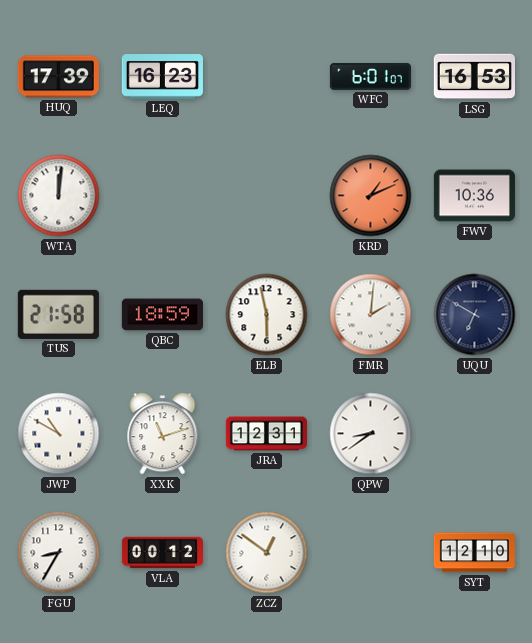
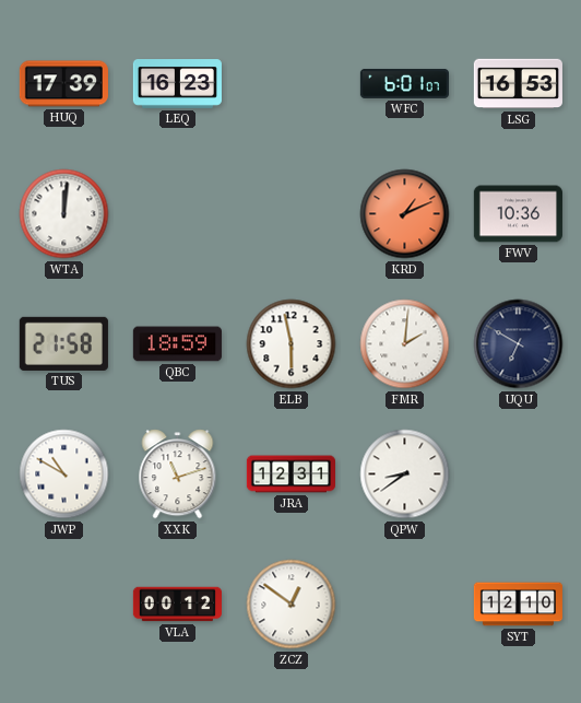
FGU: 8:35 -> none (59, 553)
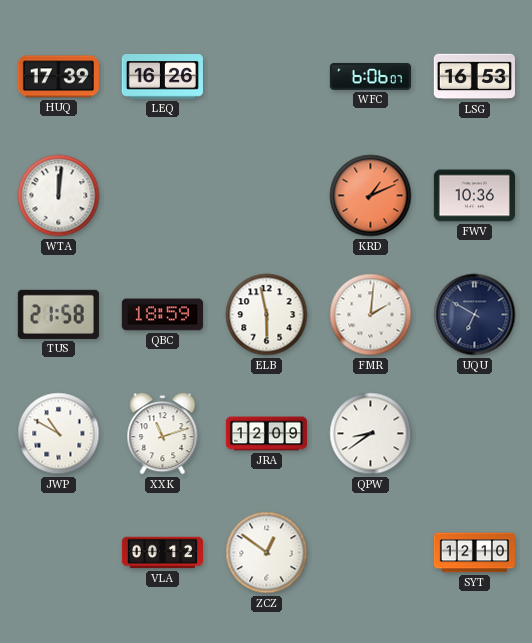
LEQ: 16:23 -> 16:26 (162, 77)
WFC: 6:01 -> 6:06 (370, 77)
JRA: 12:31 -> 12:09 (266, 434)
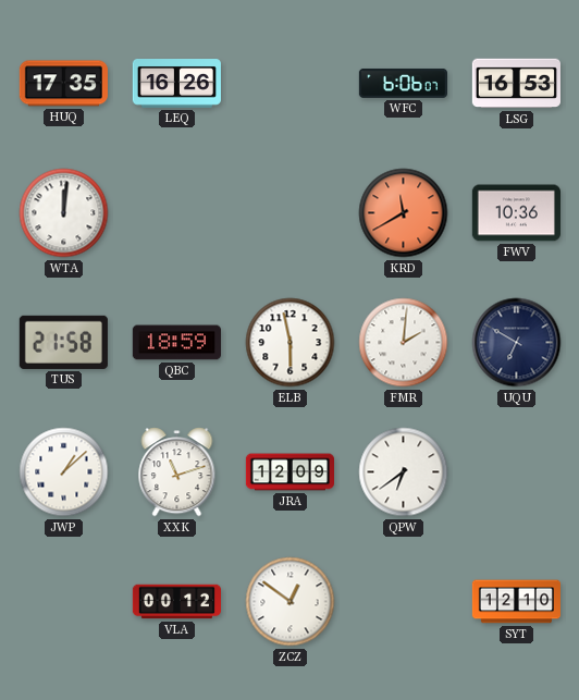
HUQ: 17:39 -> 17:35 (63, 84)
KRD: 1:11 -> 11:40 (404, 213)
JWP: 10:50 -> 1:08 (64, 472)
QPW: 8:39 -> 6:39 (404, 472)
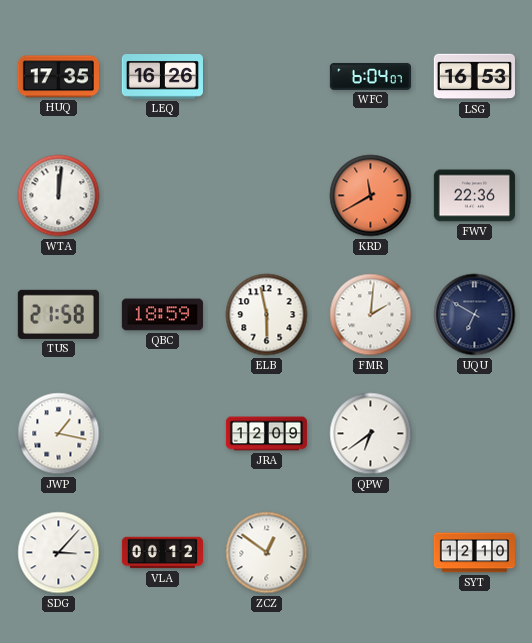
WFC: 6:06 -> 6:04 (370, 77)
FWV: 10:36 -> 22:36 (474, 196)
JWP: 1:08 -> 1:17 (59, 434)
XXK: 11:12 -> none (177, 472)
SDG: none -> 3:07 (59, 553)
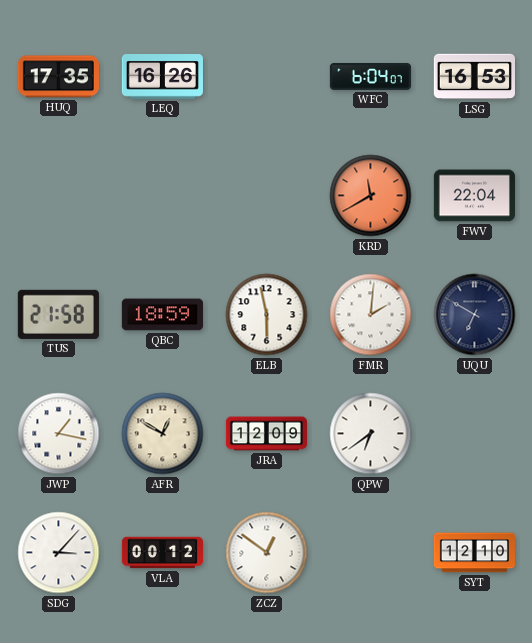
WTA: 12:01 -> none (59, 196)
FWV: 22:36 -> 22:04 (474, 196)
AFR: none -> 12:50 (163, 434)
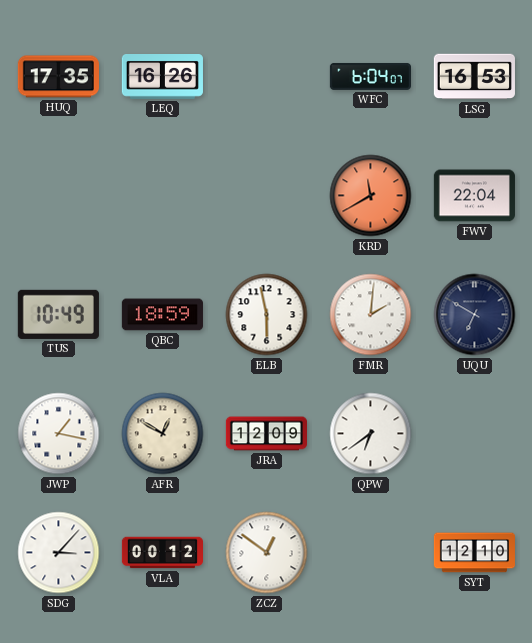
TUS: 21:58 -> 10:49 (58, 314)
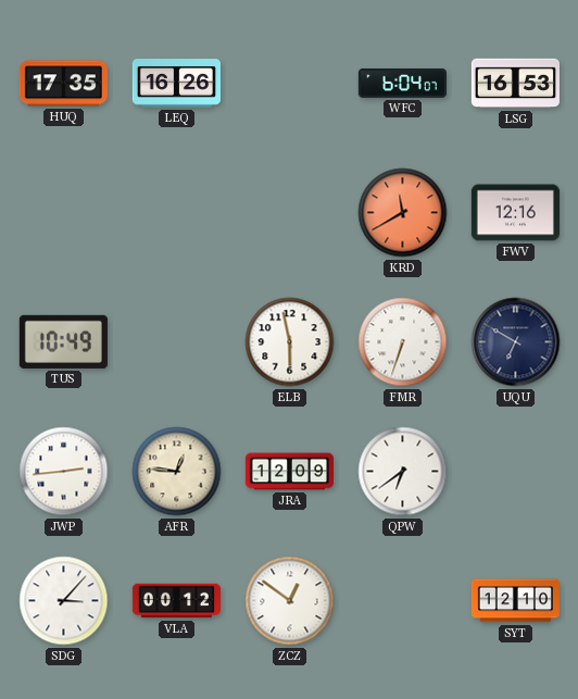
FWV: 22:04 -> 12:16 (515, 213)
QBC: 18:59 -> none (162, 315)
FMR: 2:01 -> 6:33 (403, 342)
JWP: 1:17 -> 2:44 (64, 472)
AFR: 12:50 -> 12:46 (177, 472)
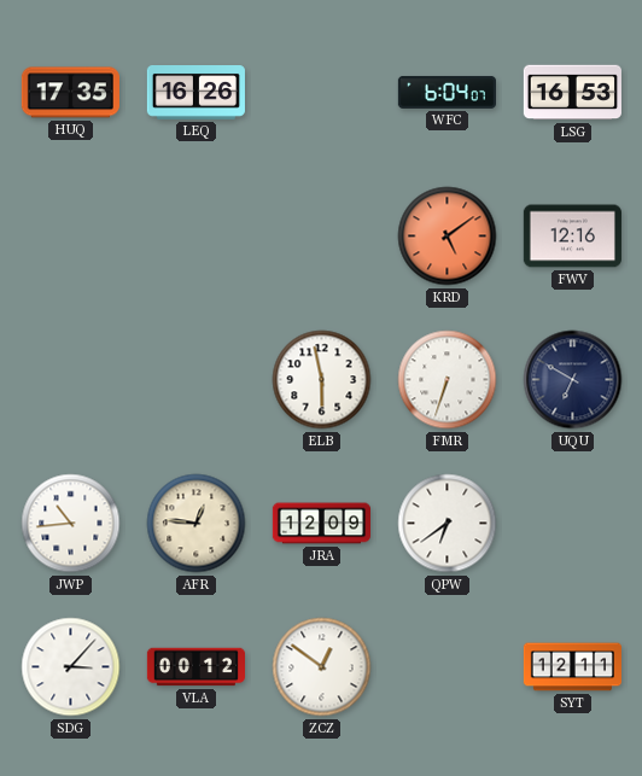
KRD: 11:40 -> 5:09 (448, 237)
TUS: 10:49 -> none (63, 341)
JWP: 2:44 -> 10:44 (71, 524)
SYT: 12:10 -> 12:11 (572, 667)
